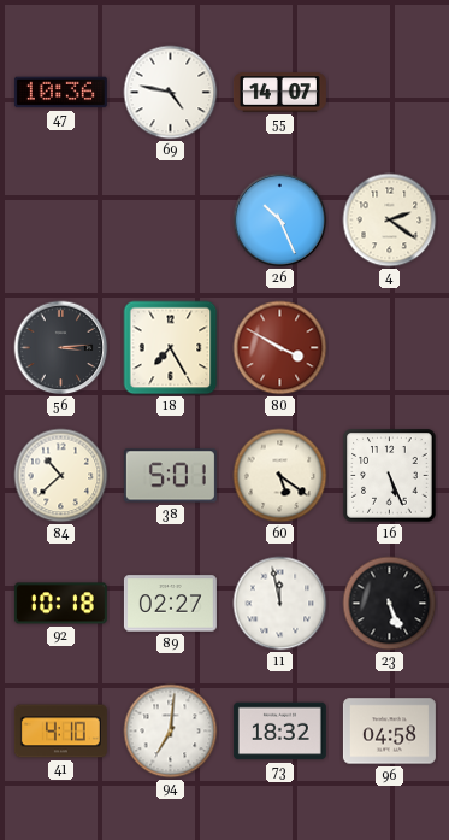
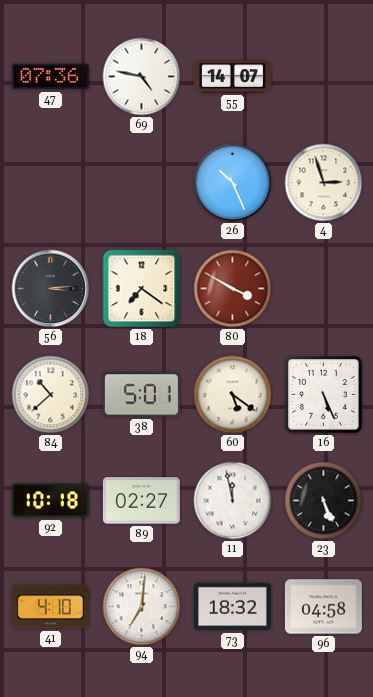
47: 10:36 -> 07:36 (50, 77)
4: 2:21 -> 2:57 (324, 183)
18: 7:25 -> 7:21 (142, 289)
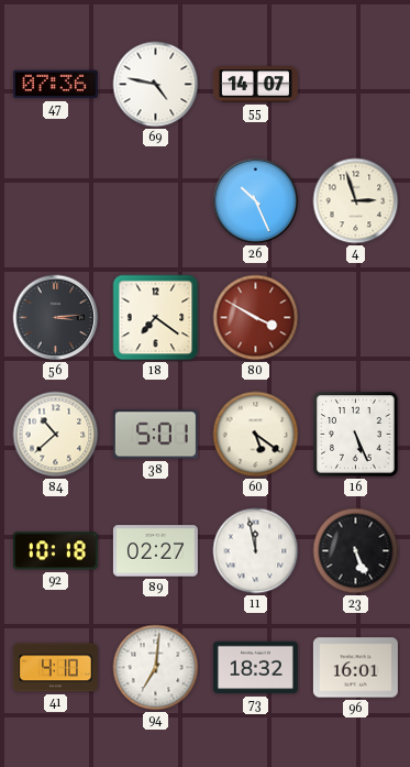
96: 04:58 -> 16:01 (355, 668)
